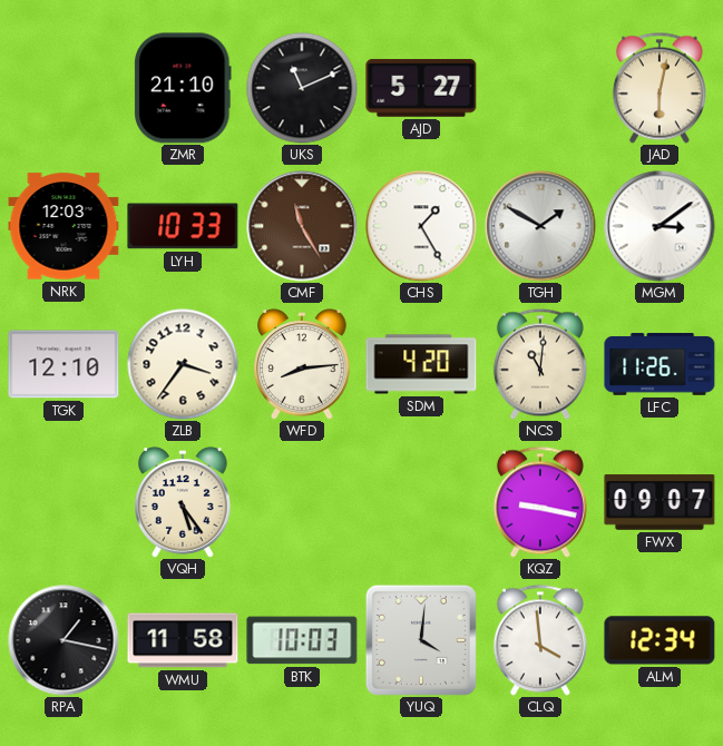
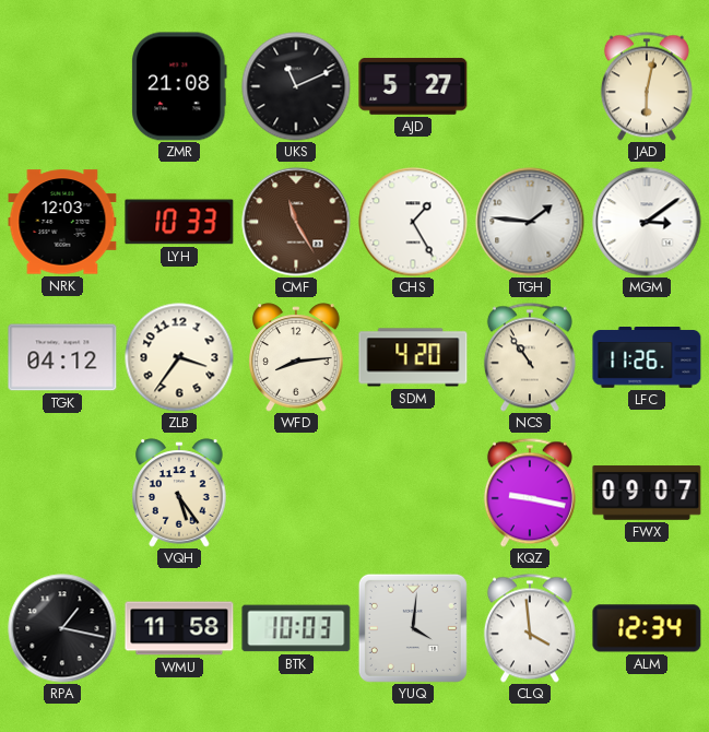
ZMR: 21:10 -> 21:08 (179, 86)
TGH: 1:50 -> 1:46 (530, 222)
TGK: 12:10 -> 04:12 (62, 357)
NCS: 11:01 -> 10:54 (530, 357)
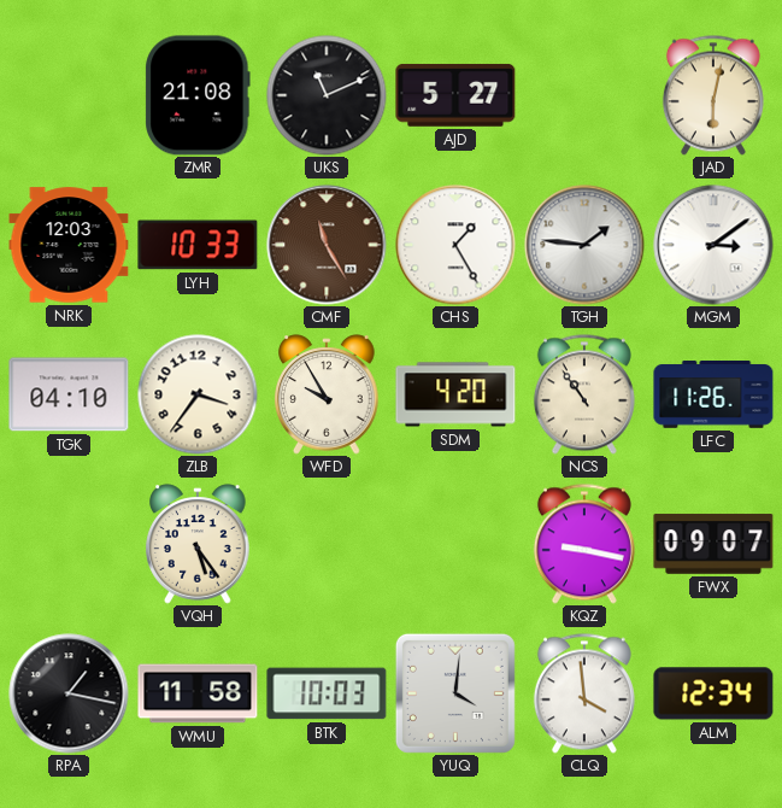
TGK: 04:12 -> 04:10 (69, 394)
WFD: 8:14 -> 9:55 (327, 394)
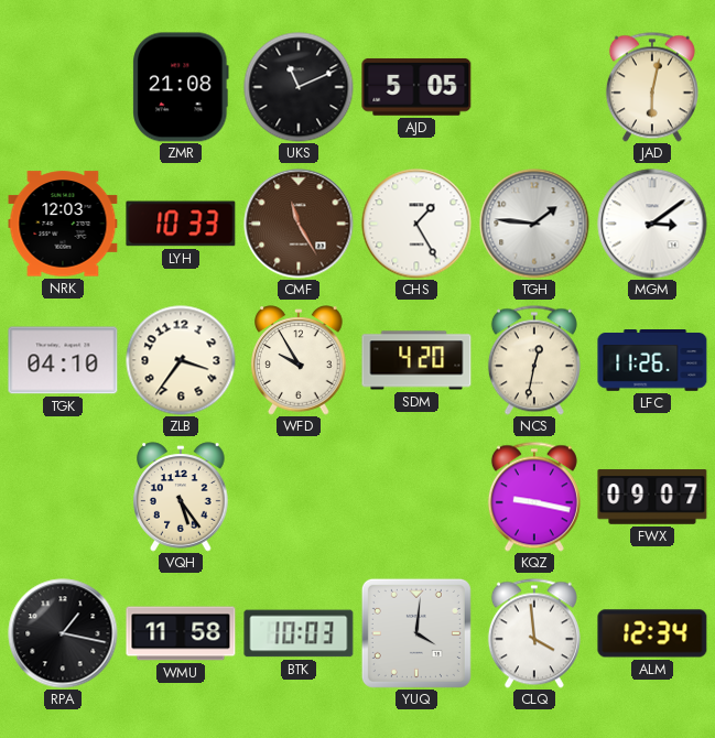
AJD: 5:27 -> 5:05 (416, 87)
NCS: 10:54 -> 12:32 (534, 360)
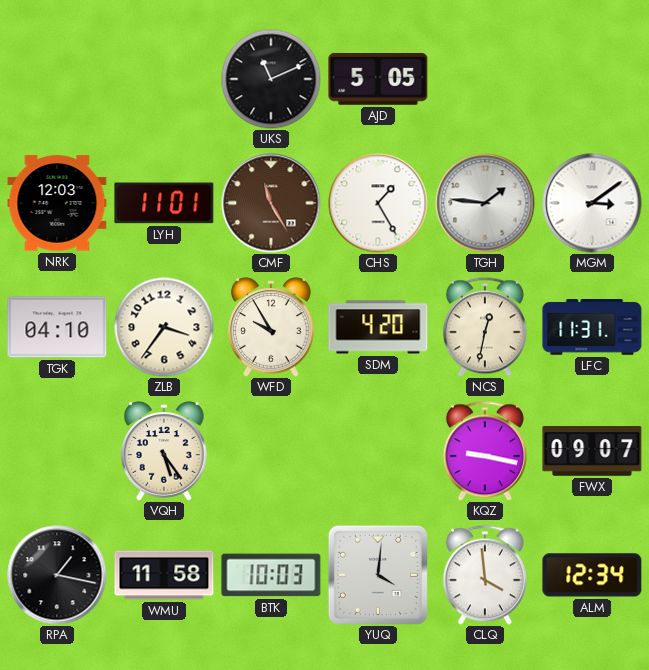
ZMR: 21:08 -> none (181, 87)
JAD: 6:02 -> none (652, 87)
LYH: 10:33 -> 11:01 (164, 203)
LFC: 11:26 -> 11:31 (592, 328)
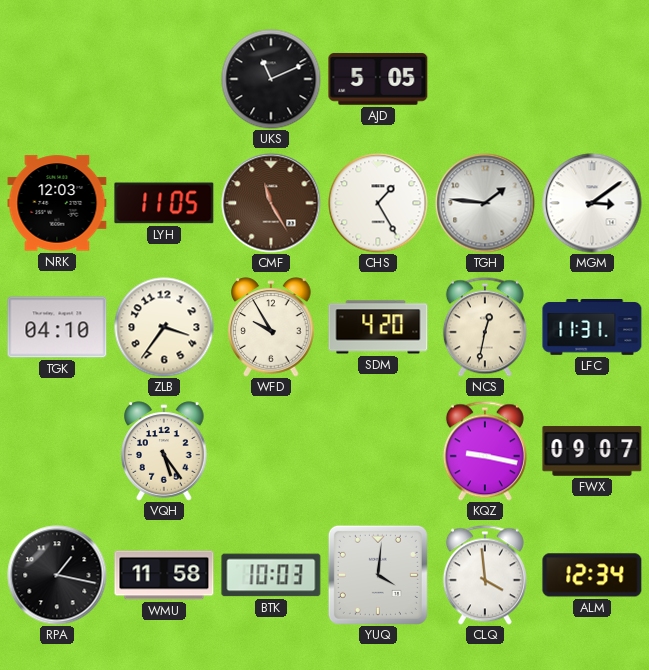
LYH: 11:01 -> 11:05 (164, 203)
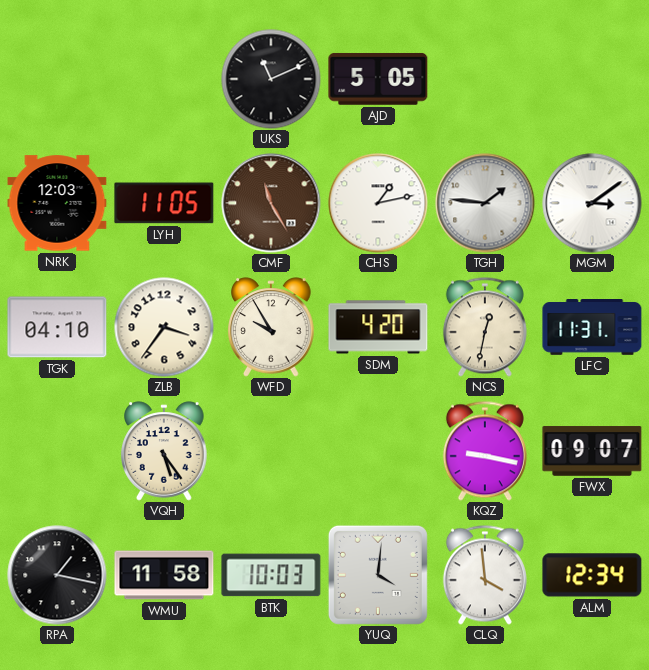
CHS: 1:25 -> 1:13 (378, 203)
